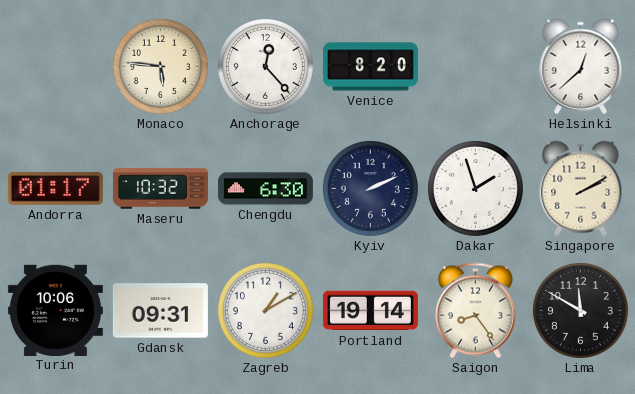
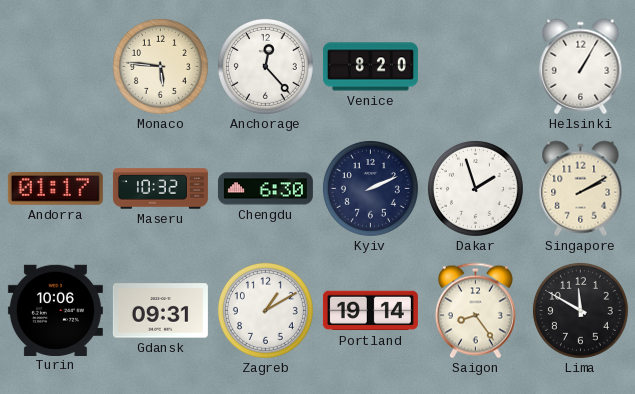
Helsinki: 12:38 -> 1:05 (581, 67)
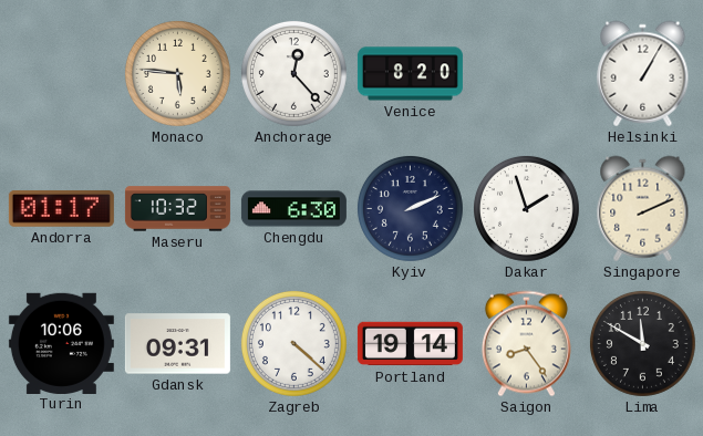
Singapore: 2:10 -> 2:11 (643, 209)
Zagreb: 1:10 -> 4:22 (293, 343)
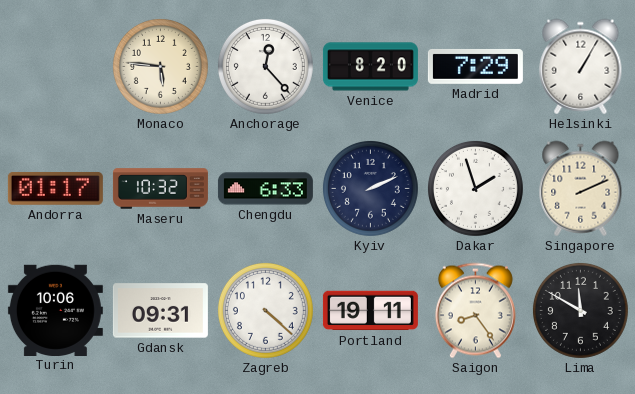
Madrid: none -> 7:29 (475, 66)
Chengdu: 6:30 -> 6:33 (265, 189)
Portland: 19:14 -> 19:11 (370, 311)
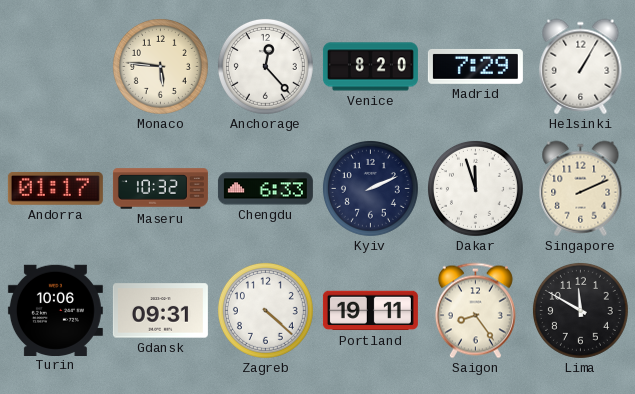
Dakar: 1:57 -> 11:57 (475, 188)
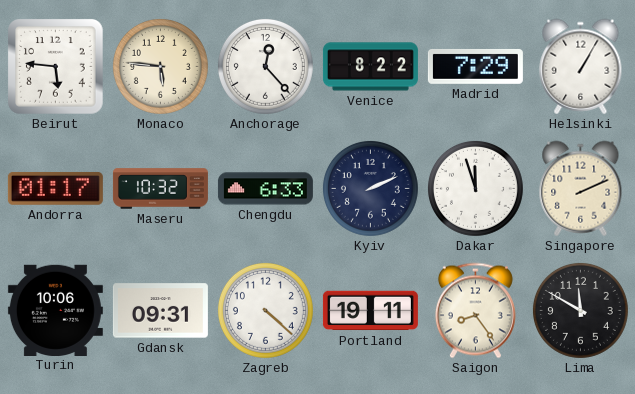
Beirut: none -> 5:46 (56, 67)
Venice: 8:20 -> 8:22 (370, 67)
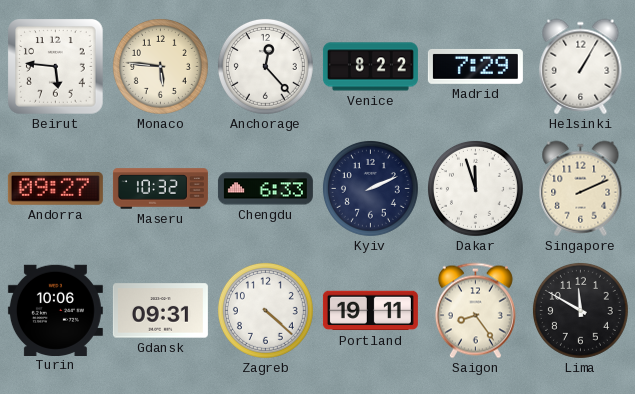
Andorra: 01:17 -> 09:27 (55, 189)
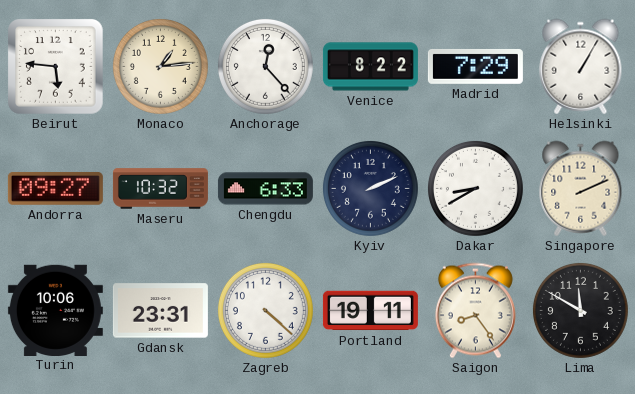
Monaco: 5:46 -> 1:14 (160, 66)
Dakar: 11:57 -> 8:40 (475, 188)
Gdansk: 09:31 -> 23:31 (160, 311)
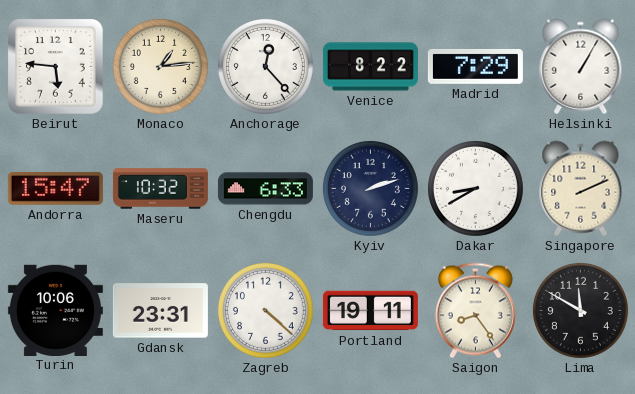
Andorra: 09:27 -> 15:47 (55, 189)
Kyiv: 2:11 -> 2:12 (370, 188)
